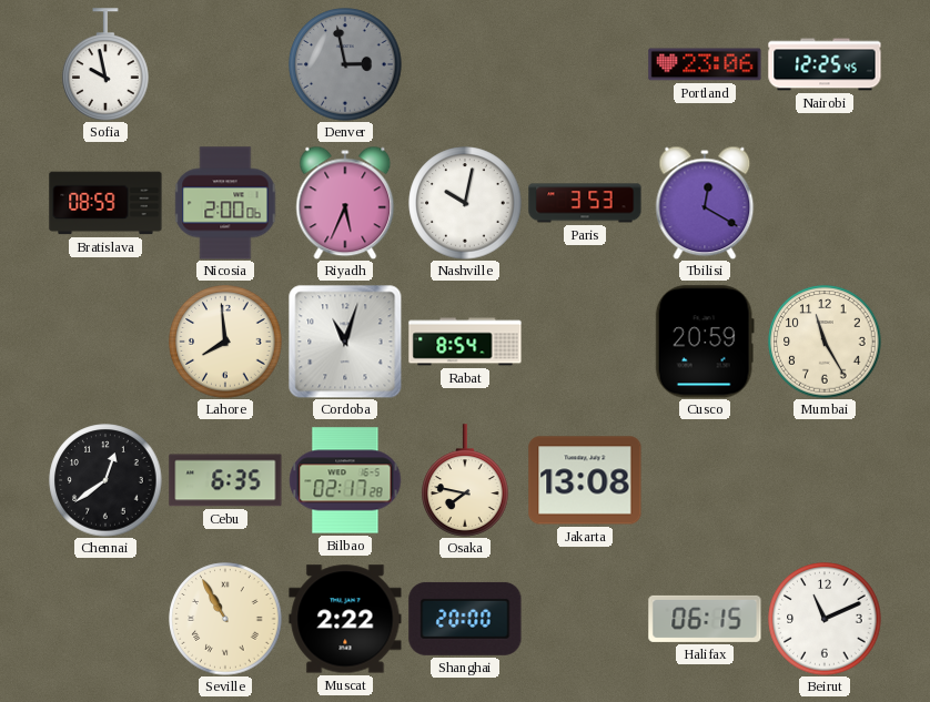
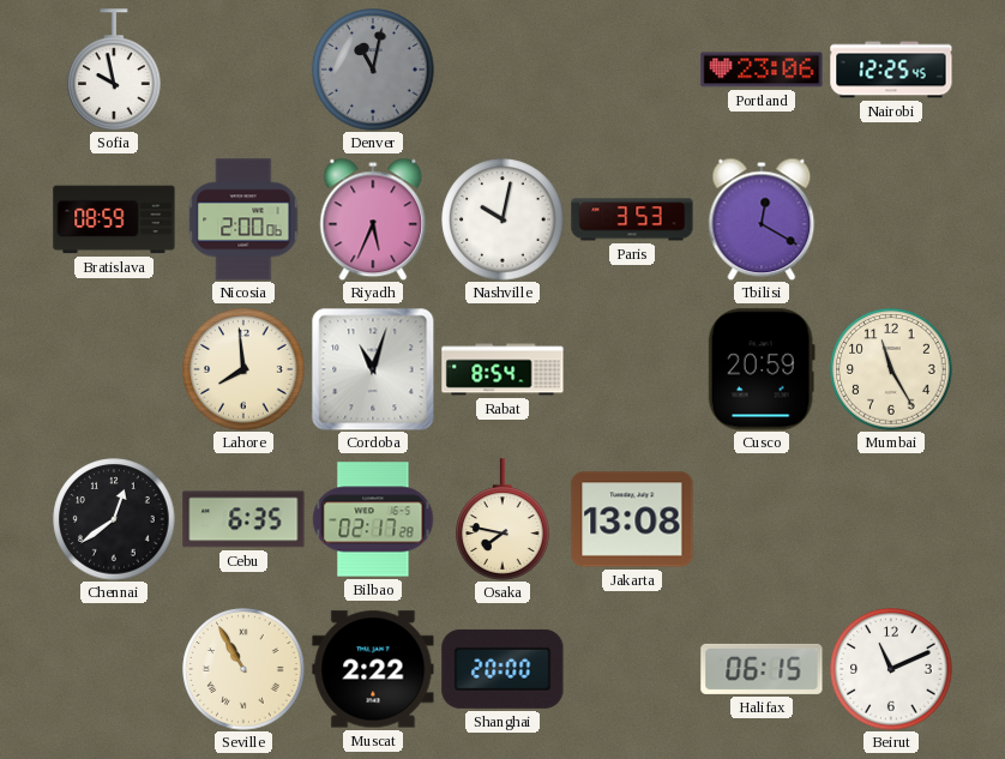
Denver: 2:58 -> 11:02 (373, 70)
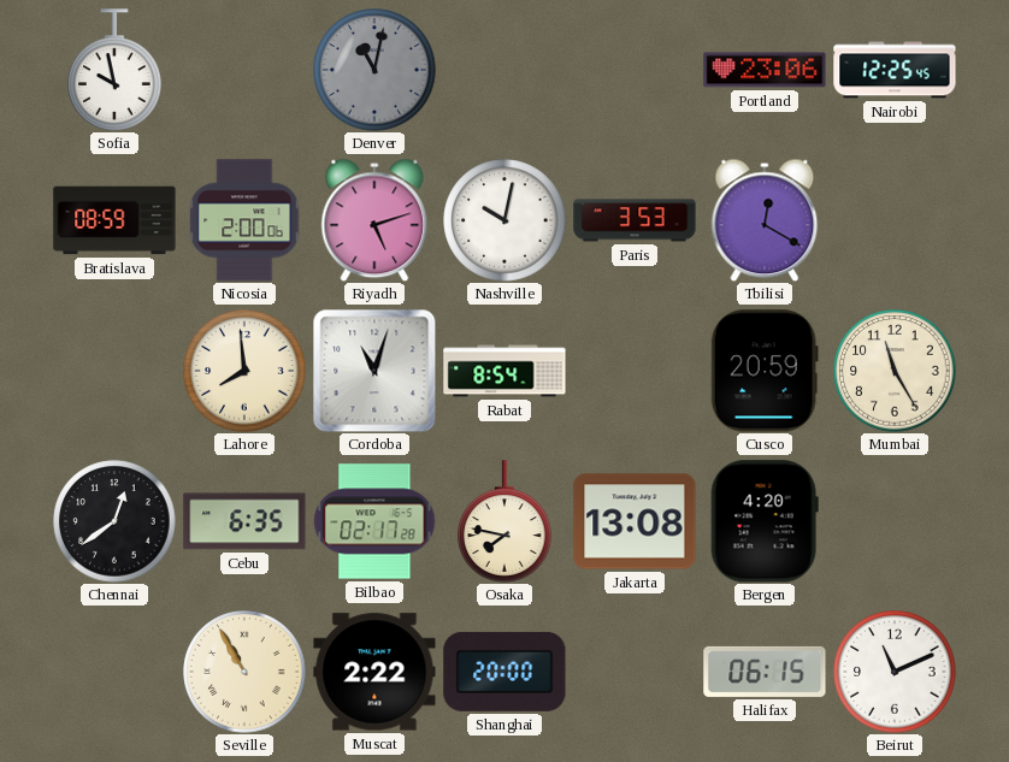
Riyadh: 5:34 -> 5:12 (374, 220)
Bergen: none -> 4:20 (765, 521)
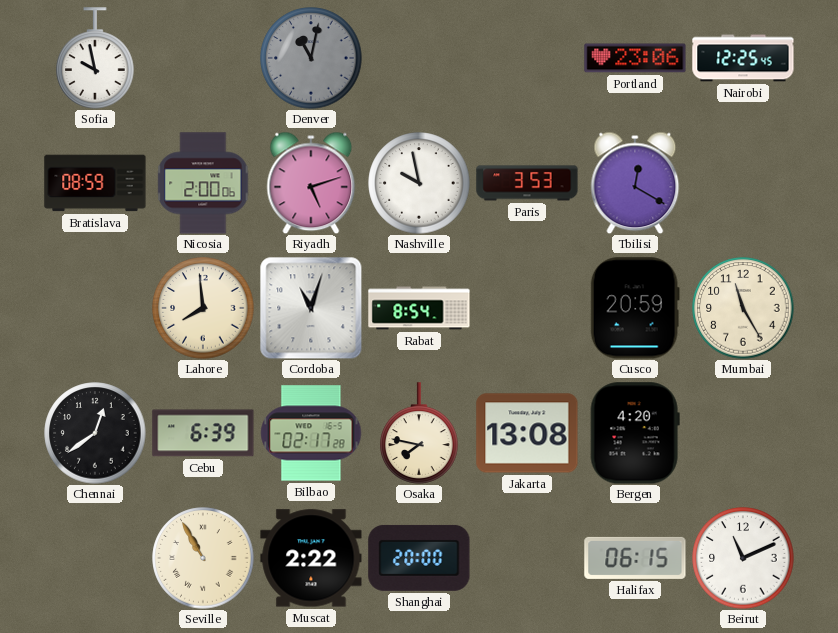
Nashville: 10:02 -> 9:58 (419, 183)
Cebu: 6:35 -> 6:39 (203, 433)
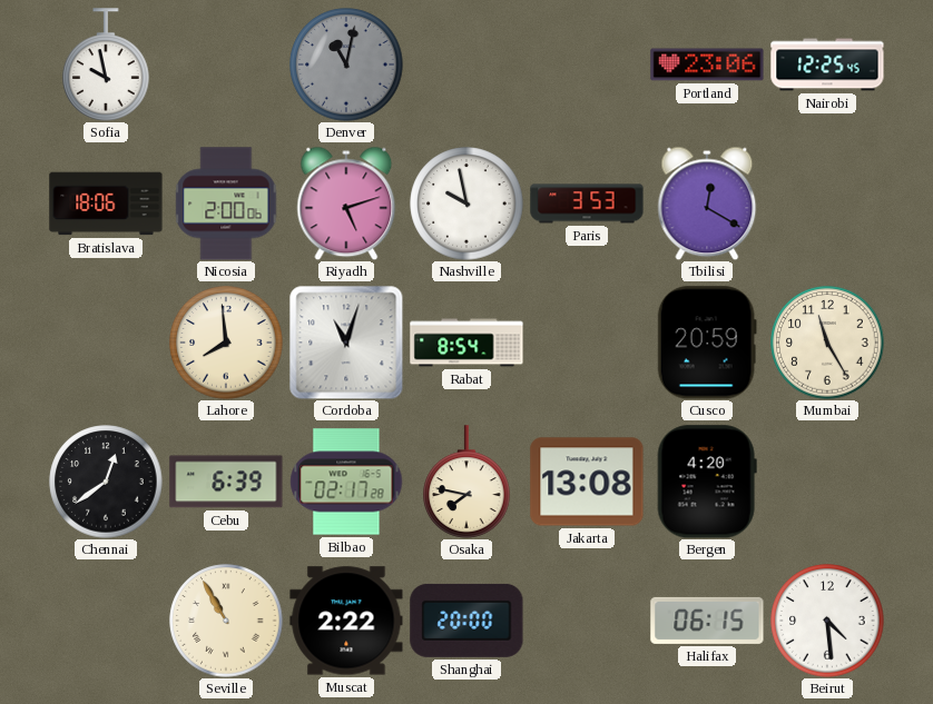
Bratislava: 08:59 -> 18:06 (106, 204)
Beirut: 11:11 -> 4:29 (827, 621)
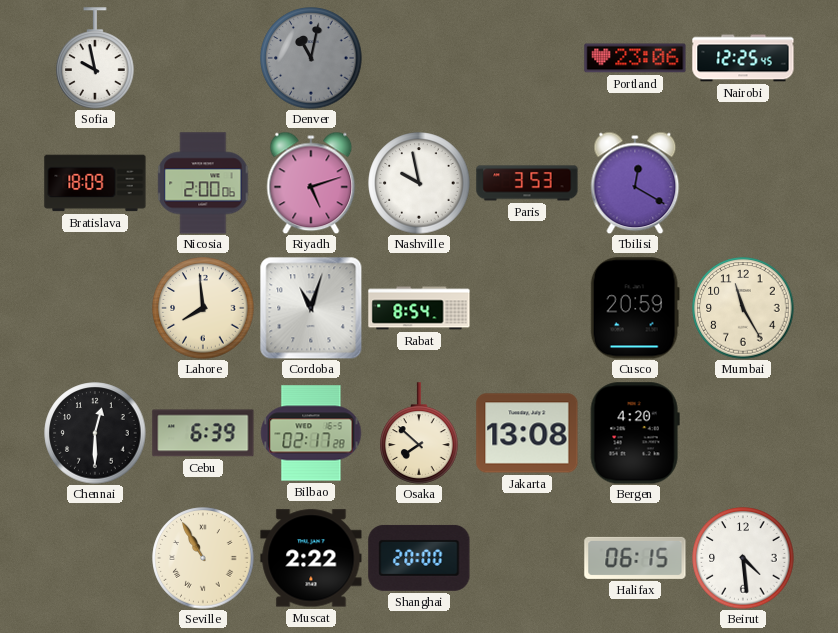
Bratislava: 18:06 -> 18:09 (95, 183)
Chennai: 12:39 -> 12:30 (95, 433)
Osaka: 7:47 -> 7:52 (419, 433)
